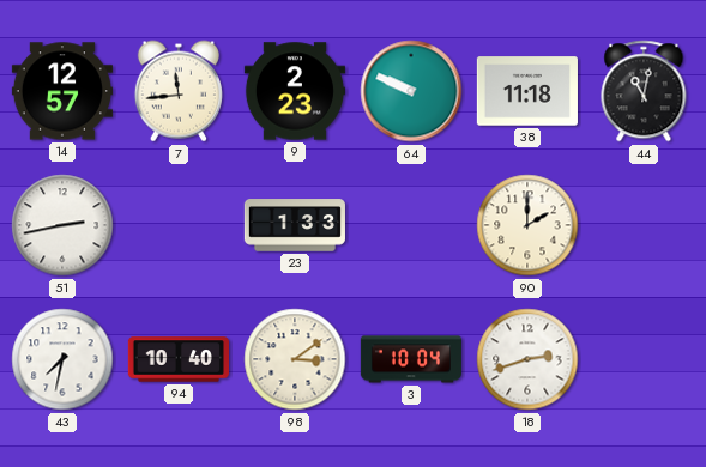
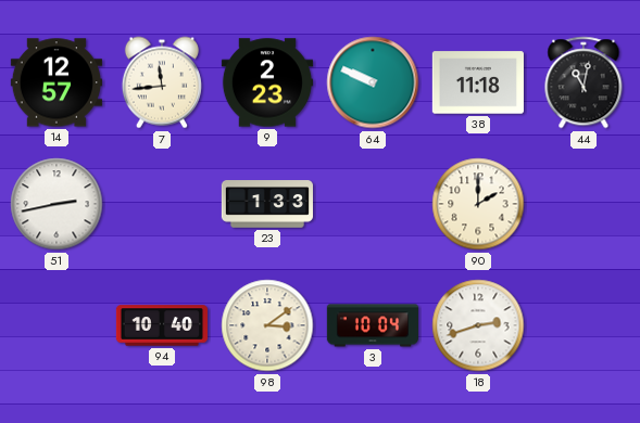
43: 7:32 -> none (62, 359)
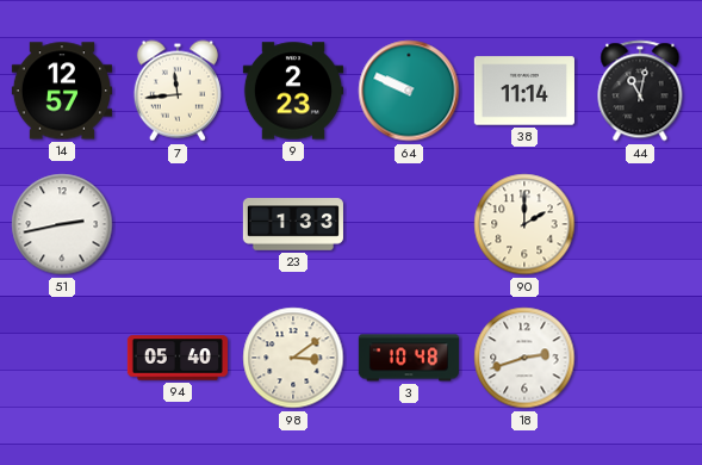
38: 11:18 -> 11:14 (524, 91)
94: 10:40 -> 05:40 (176, 358)
3: 10:04 -> 10:48 (409, 358)
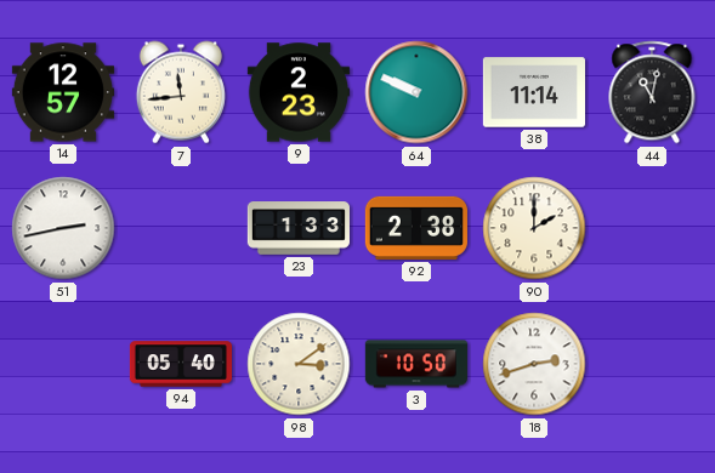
92: none -> 2:38 (416, 228)
3: 10:48 -> 10:50 (416, 364)
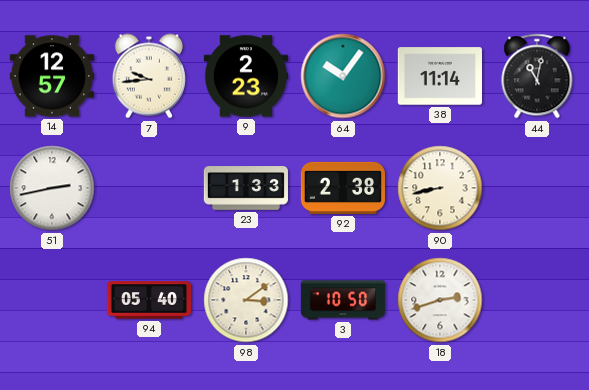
7: 11:44 -> 9:44 (149, 76)
64: 9:49 -> 10:06 (343, 76)
90: 2:00 -> 8:43 (440, 188)
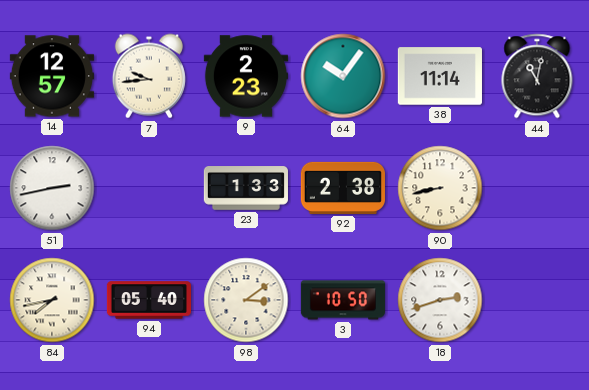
84: none -> 7:43 (52, 300)
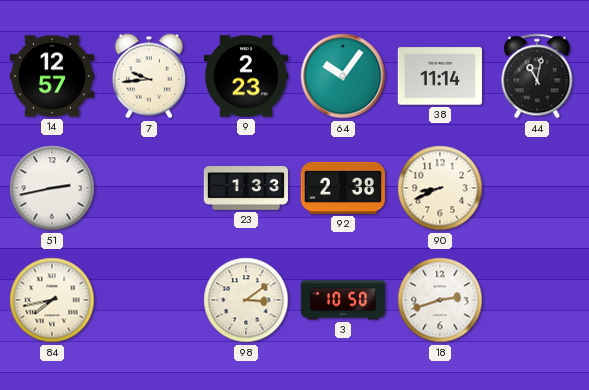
90: 8:43 -> 8:41 (440, 188)
94: 05:40 -> none (148, 300)
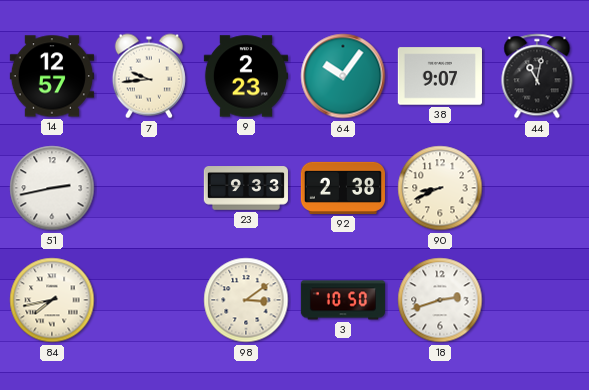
38: 11:14 -> 9:07 (440, 76)
23: 1:33 -> 9:33 (245, 188)
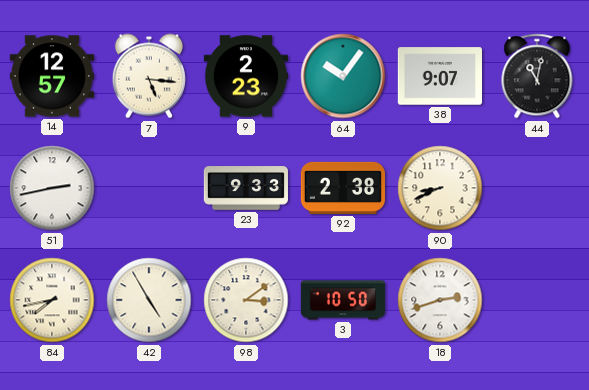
7: 9:44 -> 5:16 (149, 76)
42: none -> 4:55 (149, 300)
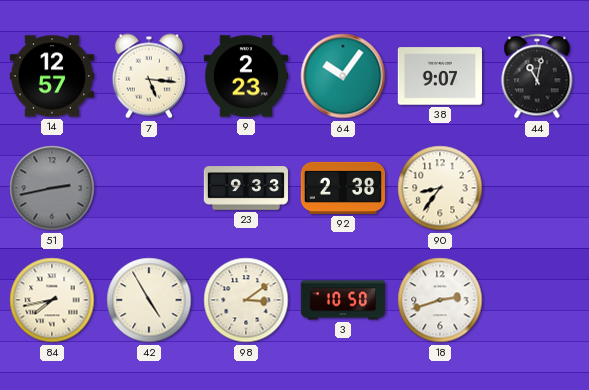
51 dial: white -> grey (52, 188)
90: 8:41 -> 8:36 (440, 188)
